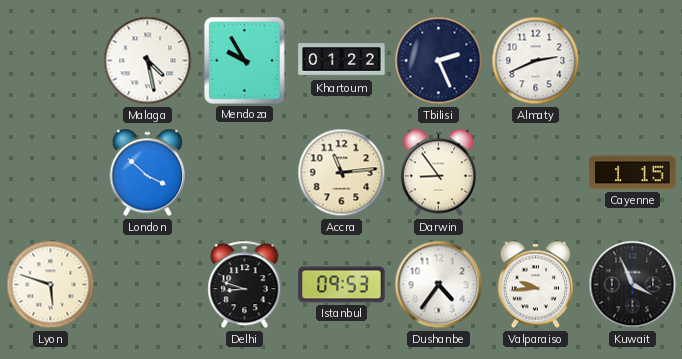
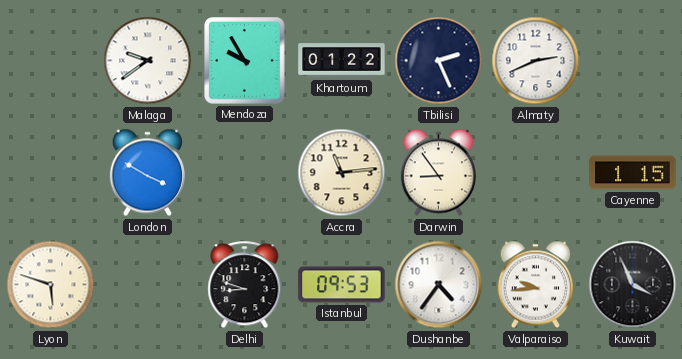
Malaga: 4:28 -> 9:39 (148, 61)
London: 3:52 -> 3:50 (147, 173)
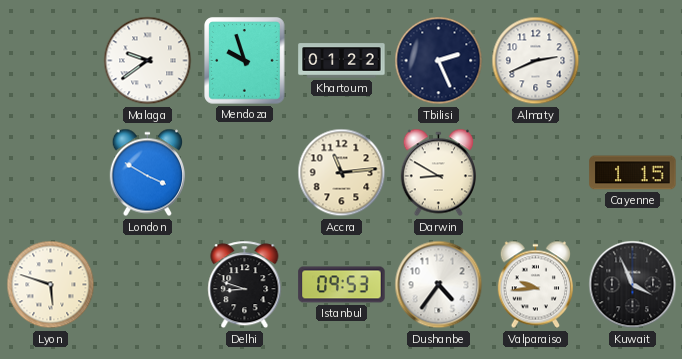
Mendoza: 9:55 -> 9:57 (245, 61)
Darwin: 8:54 -> 8:50 (438, 173)
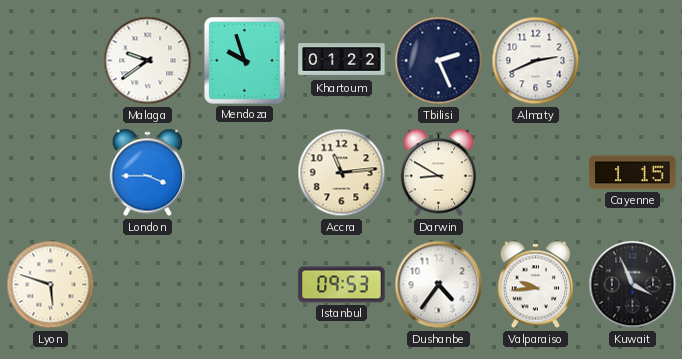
London: 3:50 -> 3:45 (147, 173)
Delhi: 8:48 -> none (245, 285)
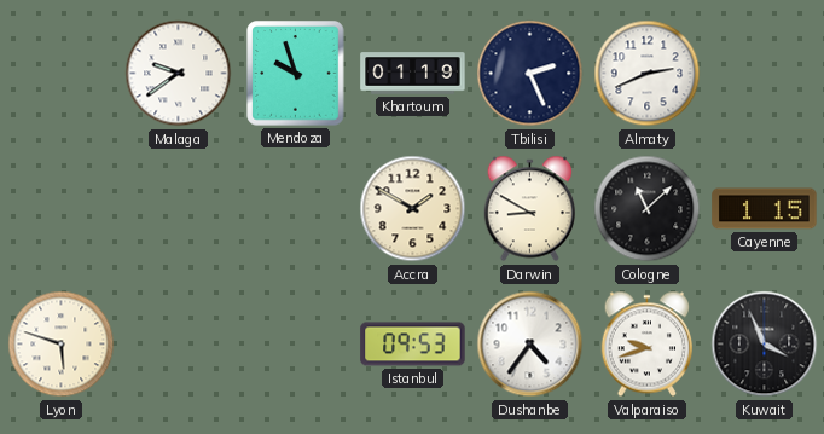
Khartoum: 01:22 -> 01:19 (413, 74)
London: 3:45 -> none (147, 173)
Accra: 11:14 -> 1:50 (413, 209)
Cologne: none -> 11:08 (648, 209)
Valparaiso: 9:44 -> 9:42 (646, 345)
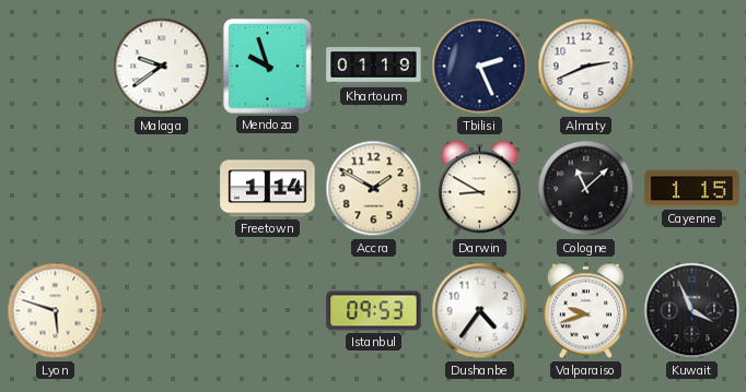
Freetown: none -> 1:14 (268, 189)
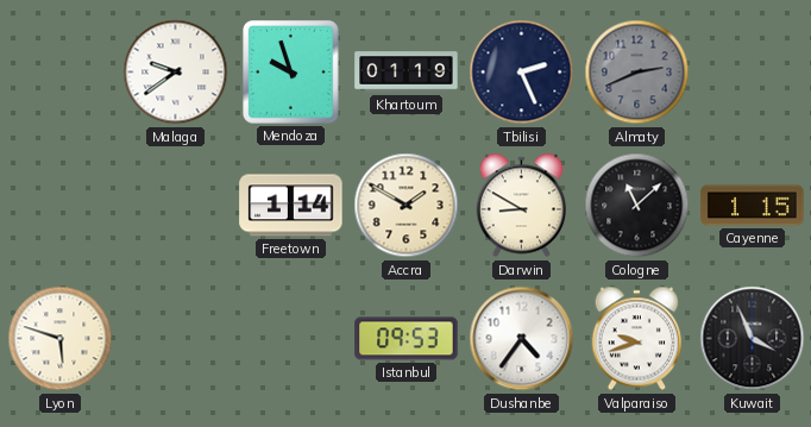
Almaty dial: white -> grey (637, 73)
